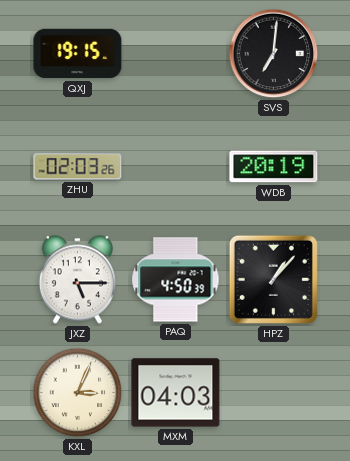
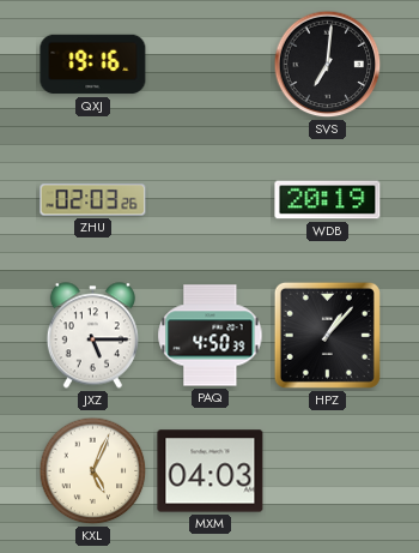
QXJ: 19:15 -> 19:16 (93, 65)
KXL: 3:04 -> 5:04 (93, 471)
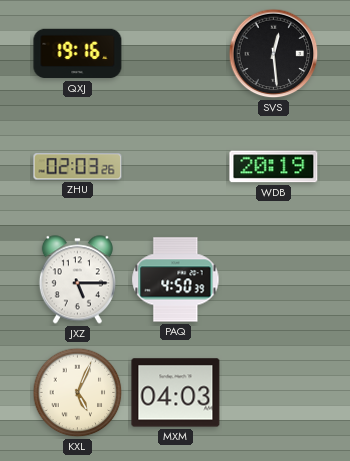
SVS: 7:01 -> 12:29 (274, 54)
HPZ: 1:07 -> none (327, 335)
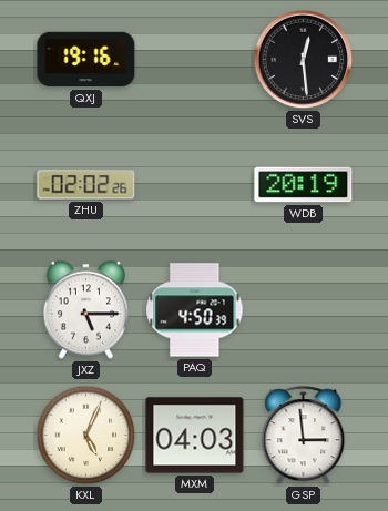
ZHU: 02:03 -> 02:02 (86, 185)
GSP: none -> 2:59 (304, 436)
